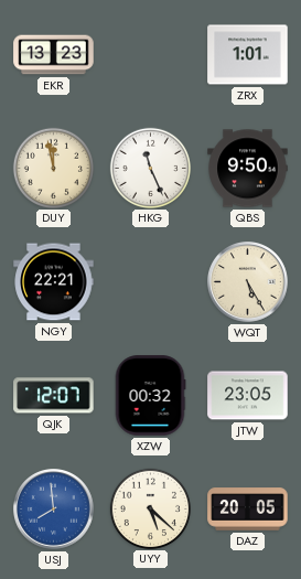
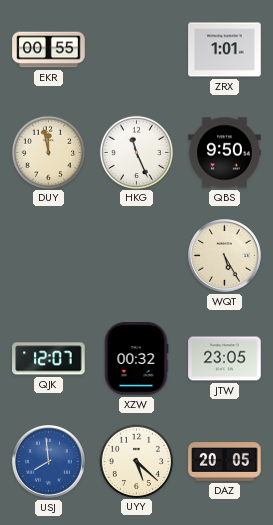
EKR: 13:23 -> 00:55 (49, 50)
NGY: 22:21 -> none (54, 282)
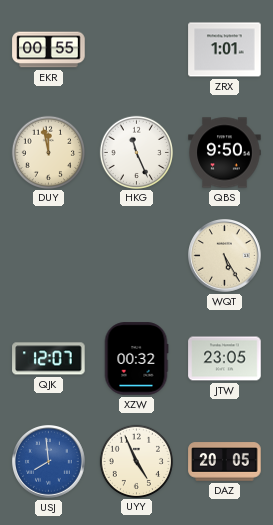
UYY: 5:22 -> 4:56 (136, 461)
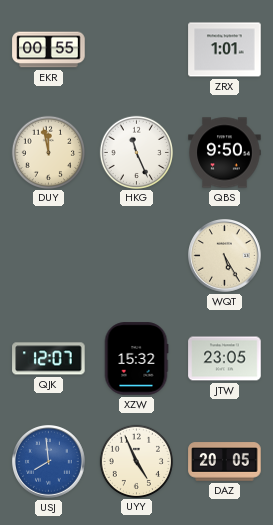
XZW: 00:32 -> 15:32 (136, 359)
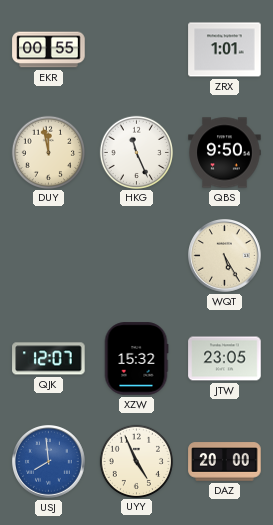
DAZ: 20:05 -> 20:00 (225, 462)
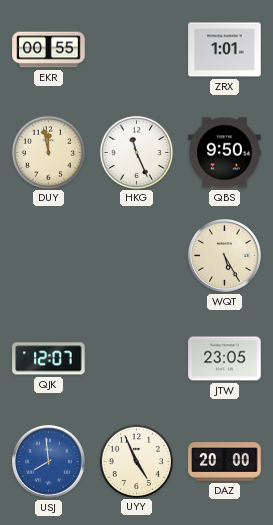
XZW: 15:32 -> none (136, 359)
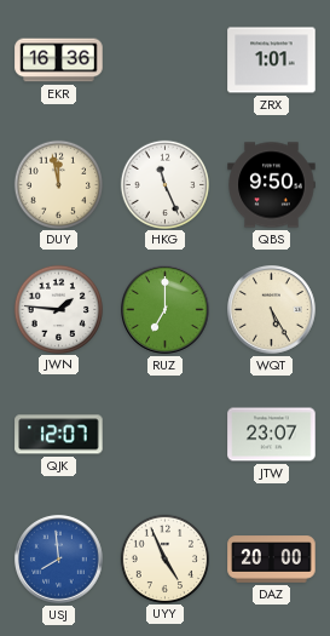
EKR: 00:55 -> 16:36 (59, 61)
JWN: none -> 1:46 (58, 309)
RUZ: none -> 7:00 (166, 310)
JTW: 23:05 -> 23:07 (272, 435)
